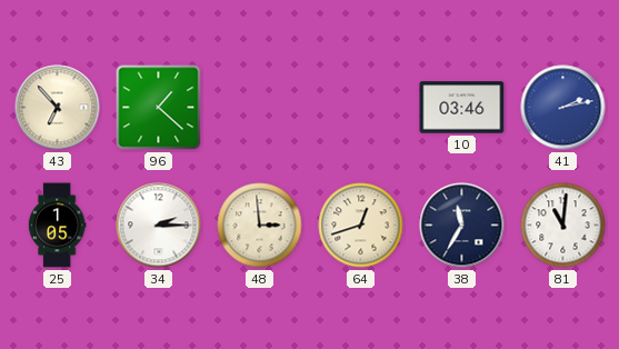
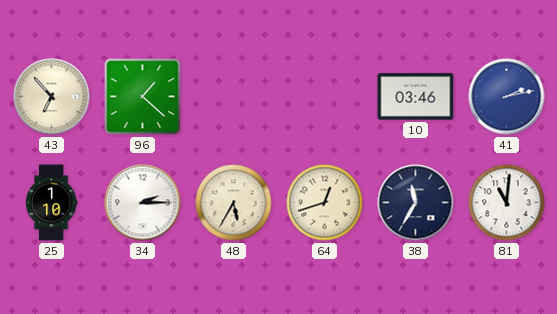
25: 1:05 -> 1:10 (51, 203)
48: 2:59 -> 5:35 (234, 203)
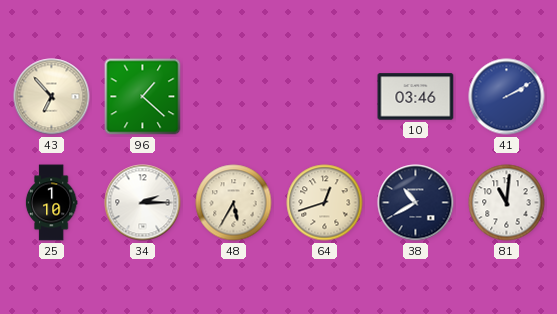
41: 2:13 -> 2:10 (507, 97)
38: 11:35 -> 10:40 (416, 203)
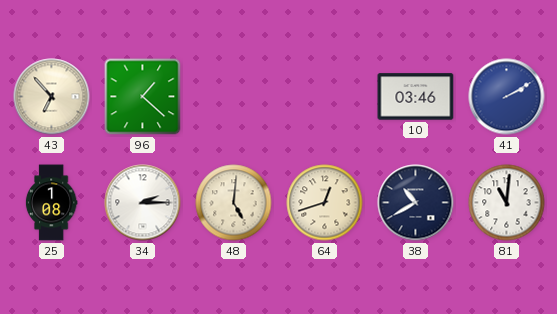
25: 1:10 -> 1:08 (51, 203)
48: 5:35 -> 5:01 (234, 203)
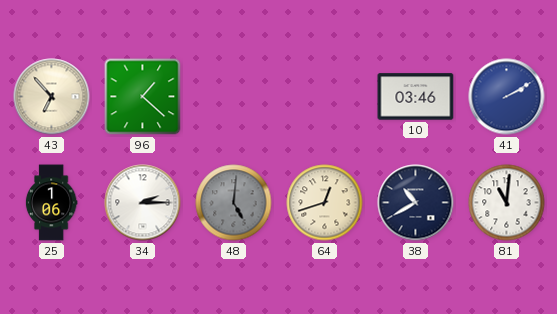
25: 1:08 -> 1:06 (51, 203)
48 dial: cream -> grey (234, 203)
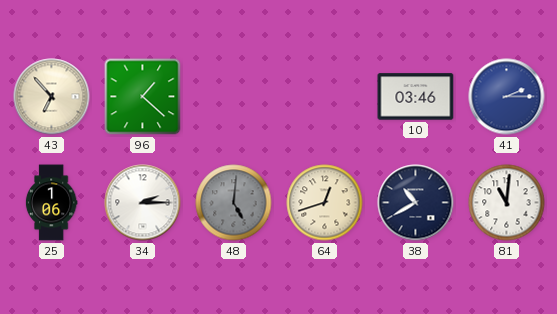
41: 2:10 -> 2:15 (507, 97)
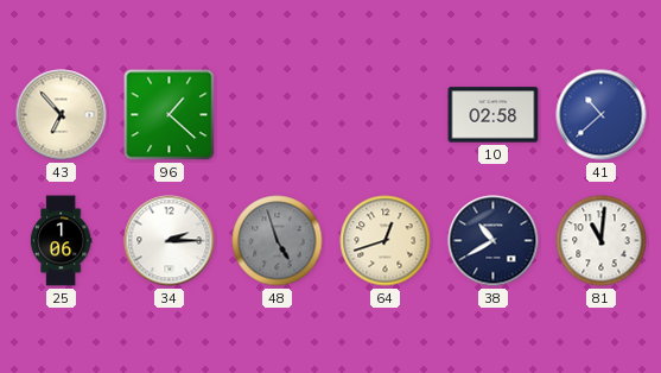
10: 03:46 -> 02:58 (494, 115)
41: 2:15 -> 10:38 (602, 115)
48: 5:01 -> 4:57 (278, 241)
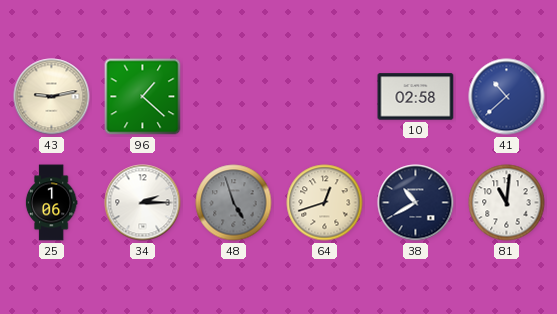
43: 6:53 -> 9:13 (52, 97)
